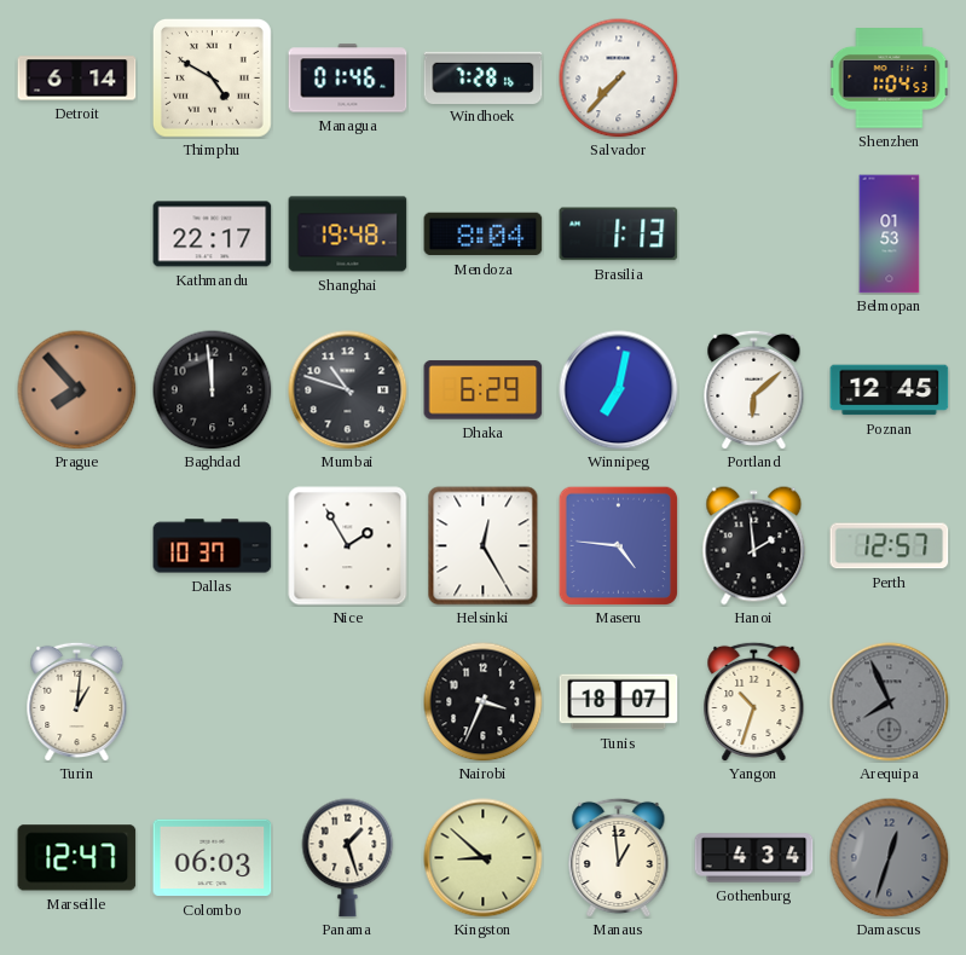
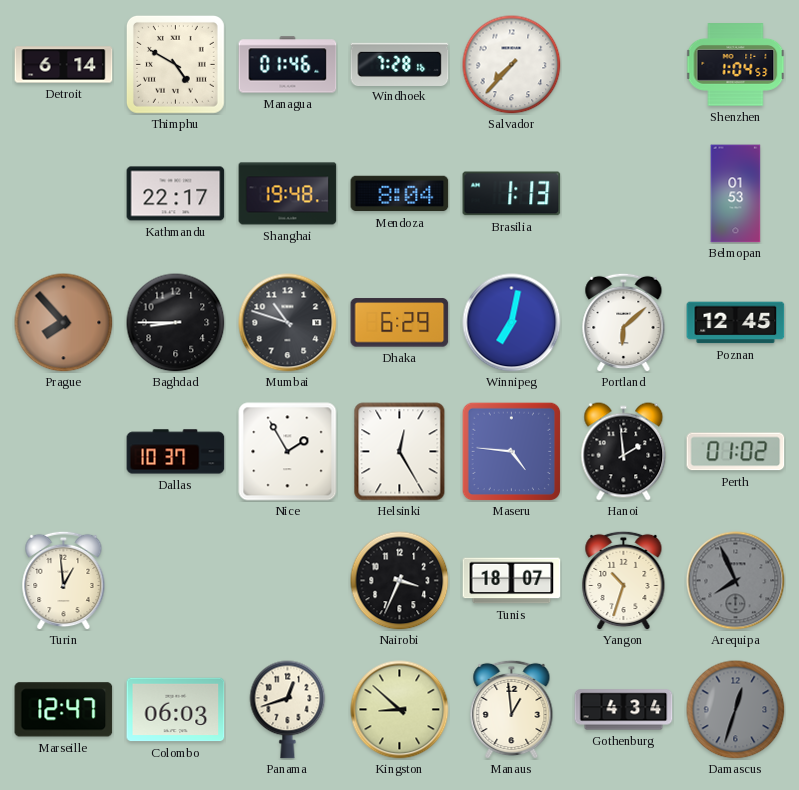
Baghdad: 11:59 -> 8:45 (176, 323)
Perth: 12:57 -> 01:02 (736, 452)
Turin: 1:01 -> 12:59 (64, 580)
Panama: 1:27 -> 12:42 (288, 710)
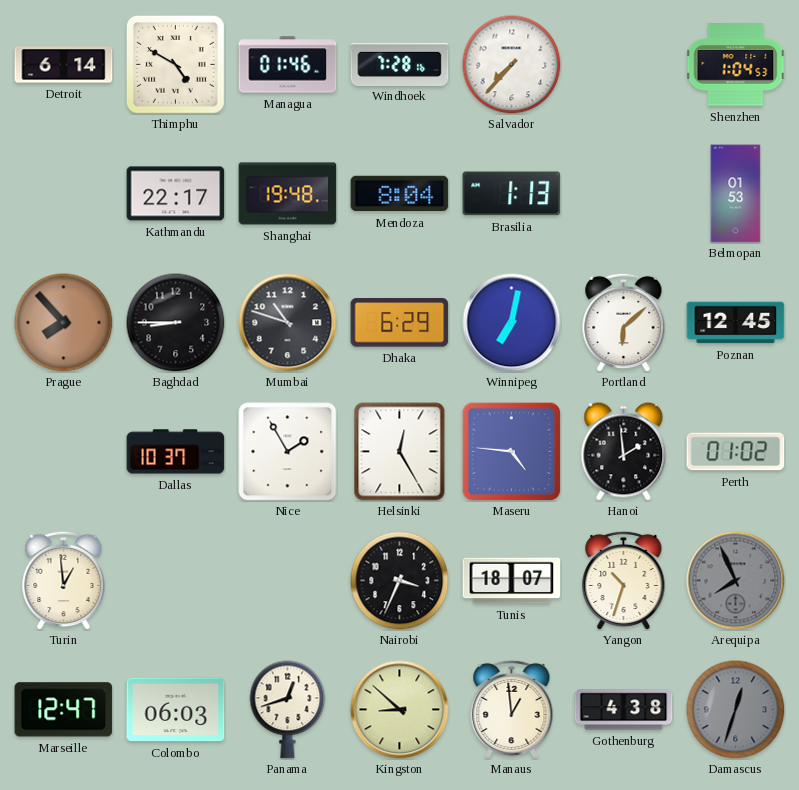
Gothenburg: 4:34 -> 4:38 (624, 710)
